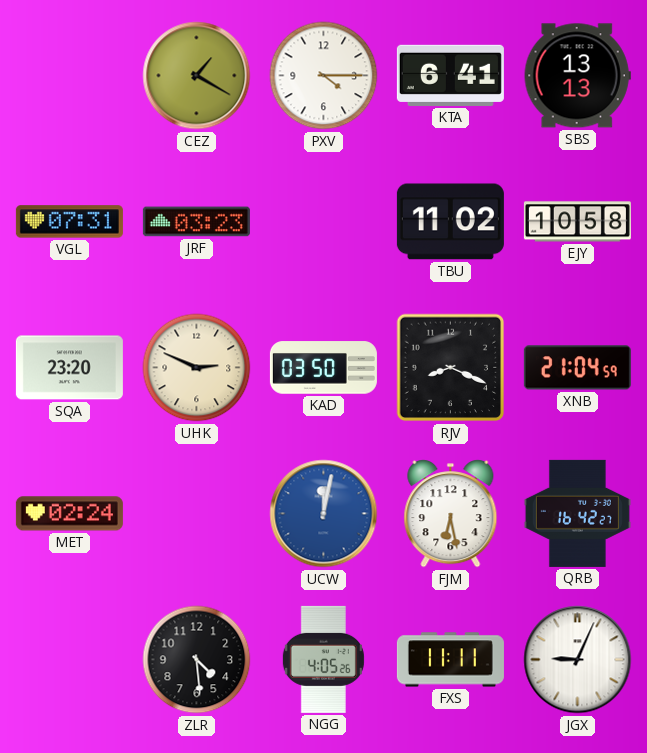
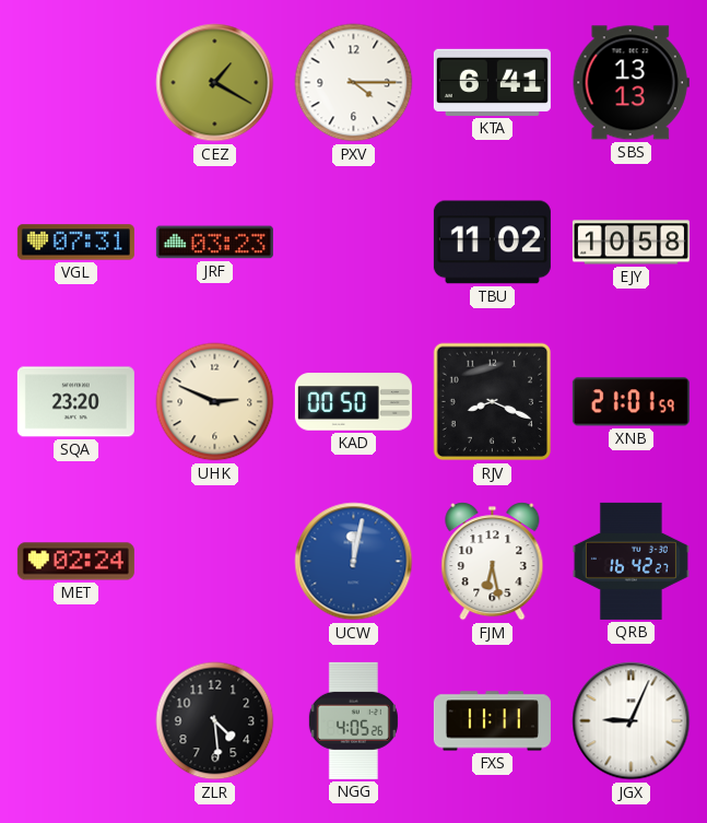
KAD: 03:50 -> 00:50 (353, 402)
XNB: 21:04 -> 21:01 (631, 402)
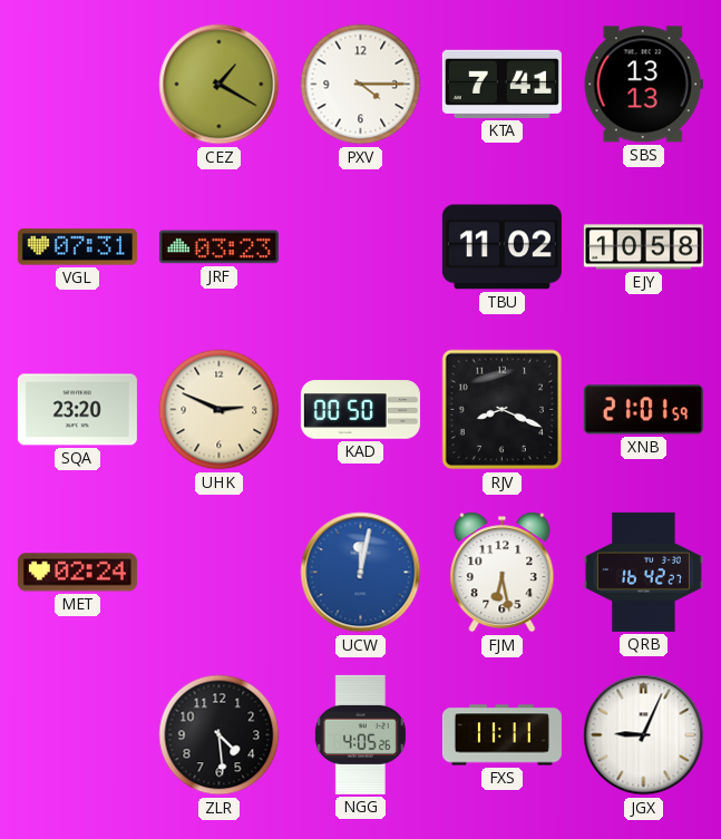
KTA: 6:41 -> 7:41 (501, 84)
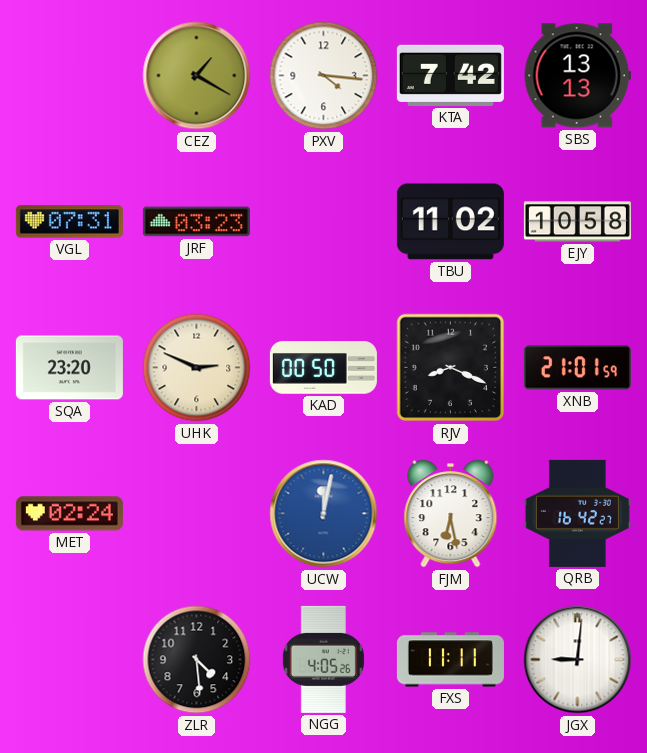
PXV: 4:15 -> 4:16 (324, 76)
KTA: 7:41 -> 7:42 (450, 75)
JGX: 9:04 -> 9:01 (578, 660)
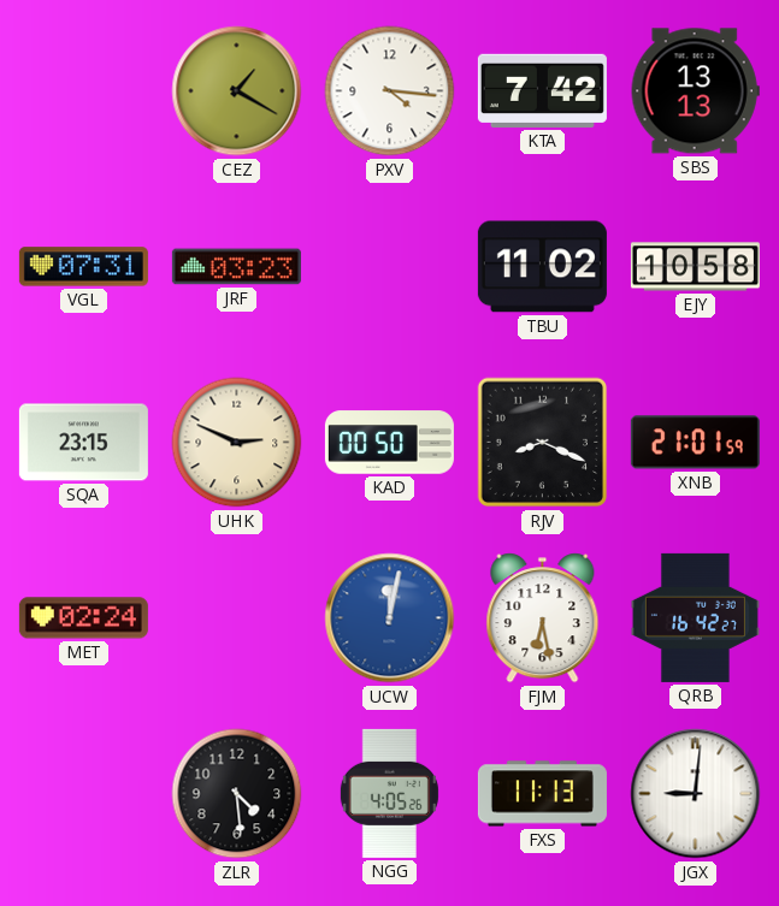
SQA: 23:20 -> 23:15 (83, 443)
FXS: 11:11 -> 11:13 (542, 794)
